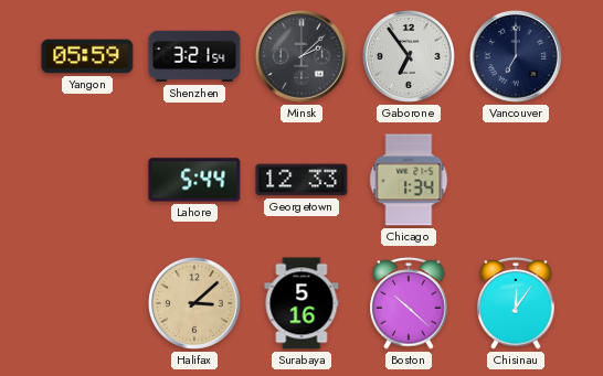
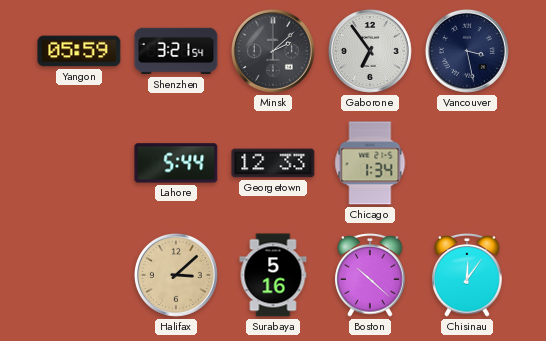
Vancouver: 7:00 -> 3:28 (467, 51)
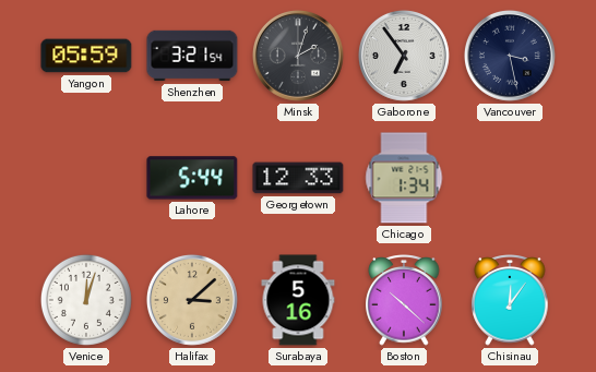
Minsk: 2:08 -> 2:03 (298, 56)
Venice: none -> 12:03 (86, 300)
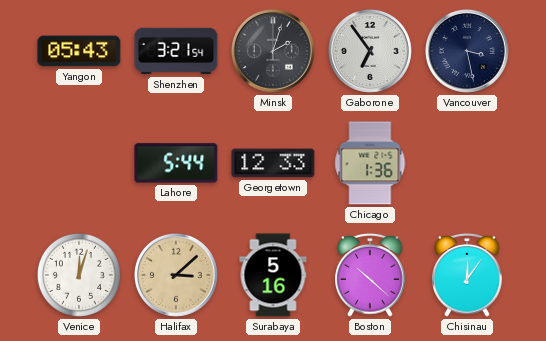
Yangon: 05:59 -> 05:43 (79, 51)
Chicago: 1:34 -> 1:36 (370, 163)
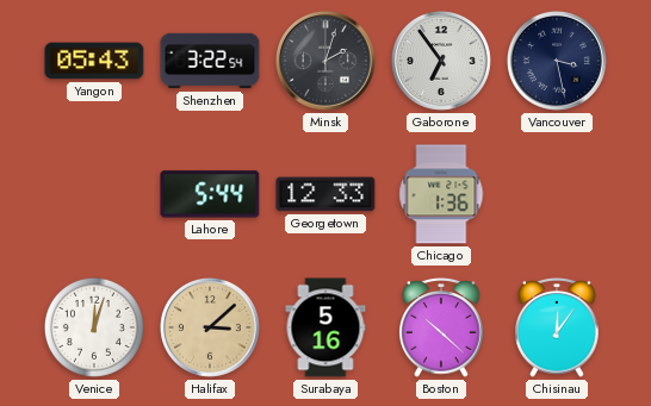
Shenzhen: 3:21 -> 3:22 (210, 61)
